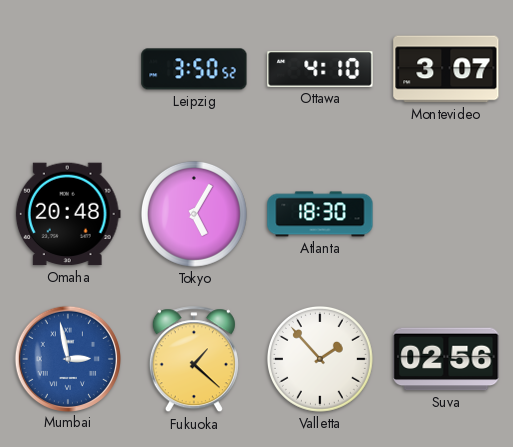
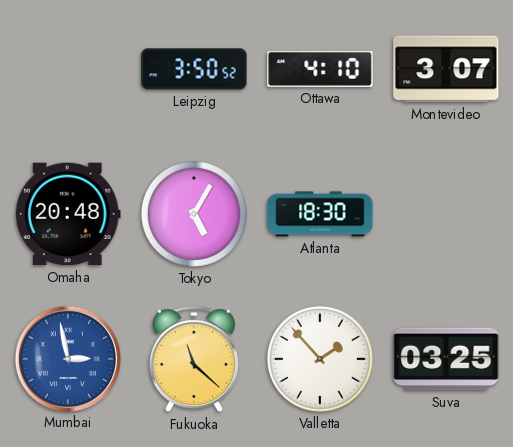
Fukuoka: 1:22 -> 11:22 (194, 360)
Suva: 02:56 -> 03:25 (446, 359)
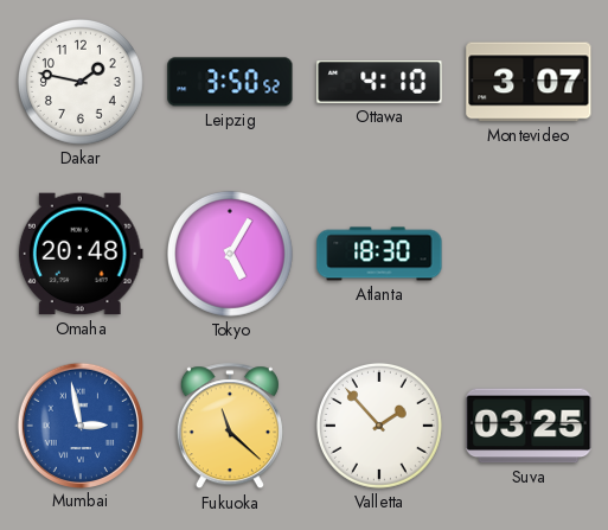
Dakar: none -> 1:47 (81, 82)
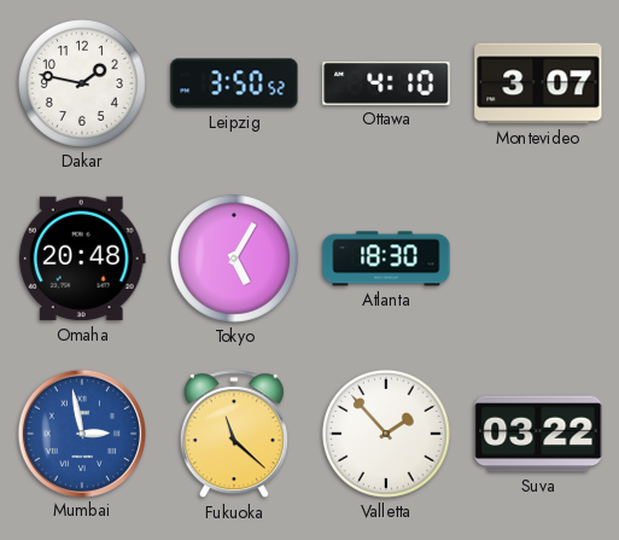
Suva: 03:25 -> 03:22 (538, 434)
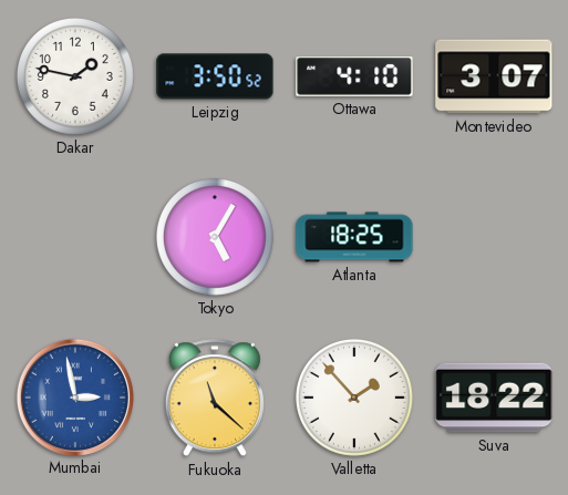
Omaha: 20:48 -> none (82, 259)
Atlanta: 18:30 -> 18:25 (354, 237)
Suva: 03:22 -> 18:22 (494, 398)
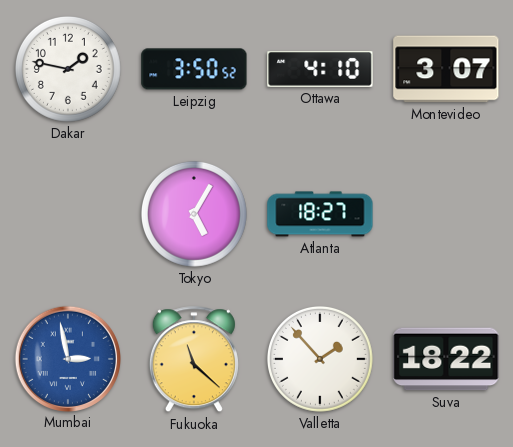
Atlanta: 18:25 -> 18:27 (320, 214)
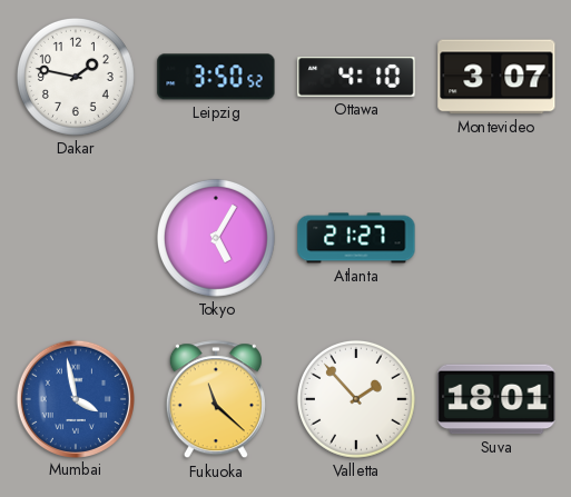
Atlanta: 18:27 -> 21:27 (356, 238)
Mumbai: 2:58 -> 3:58 (75, 398)
Suva: 18:22 -> 18:01 (496, 399)
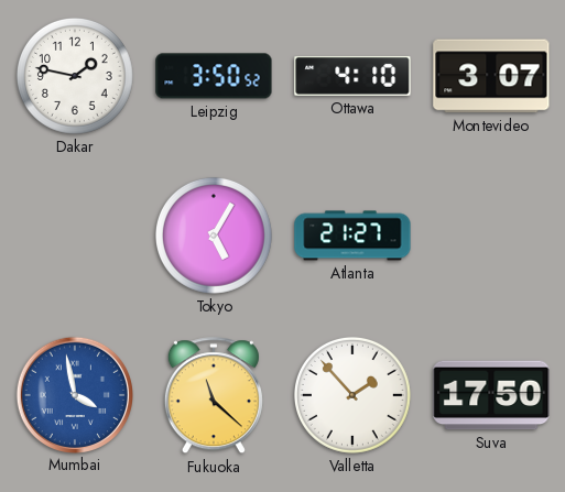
Suva: 18:01 -> 17:50 (491, 395)
